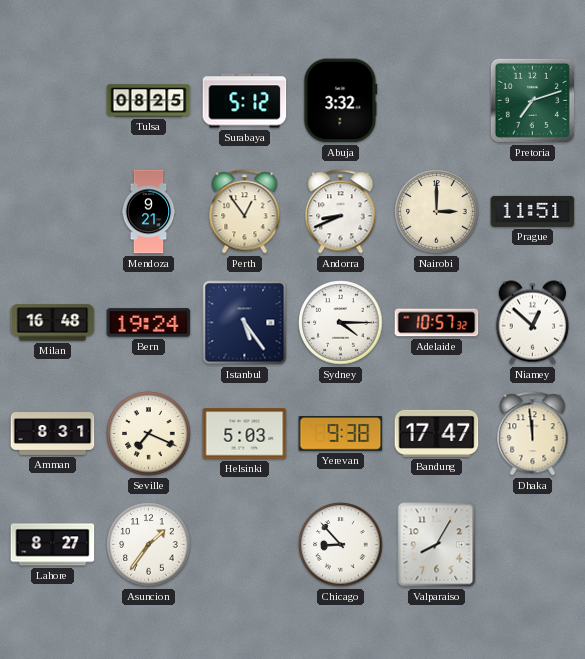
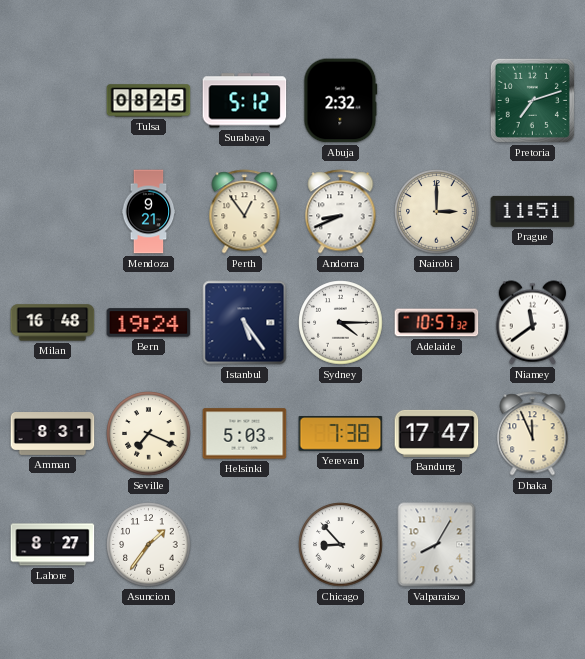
Abuja: 3:32 -> 2:32 (341, 101)
Niamey: 12:52 -> 11:39 (533, 323)
Yerevan: 9:38 -> 7:38 (341, 434)
Dhaka: 11:59 -> 11:56 (533, 434)
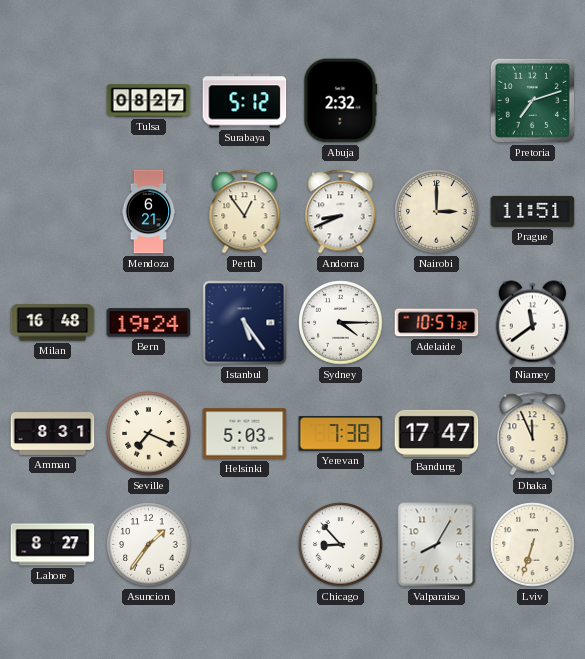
Tulsa: 08:25 -> 08:27 (149, 101)
Mendoza: 9:21 -> 6:21 (149, 212)
Lviv: none -> 6:33 (533, 545)
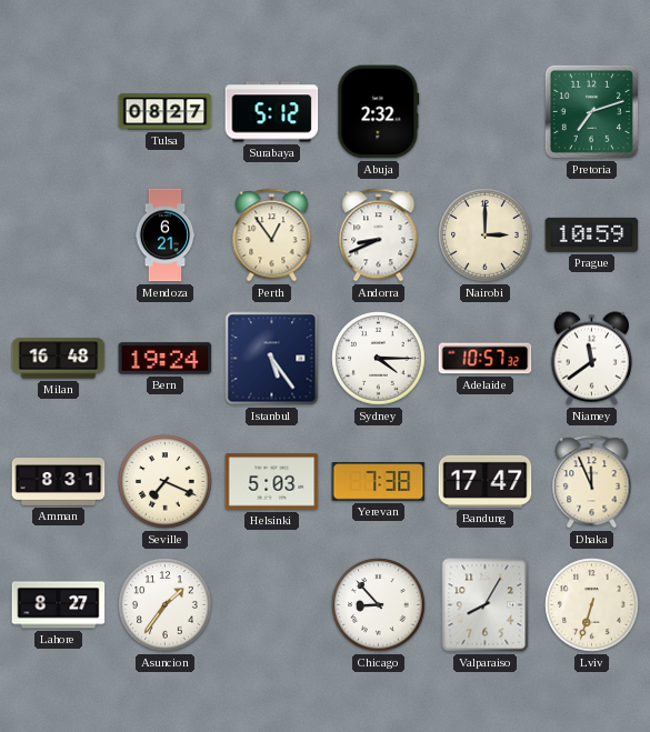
Prague: 11:51 -> 10:59 (592, 234)
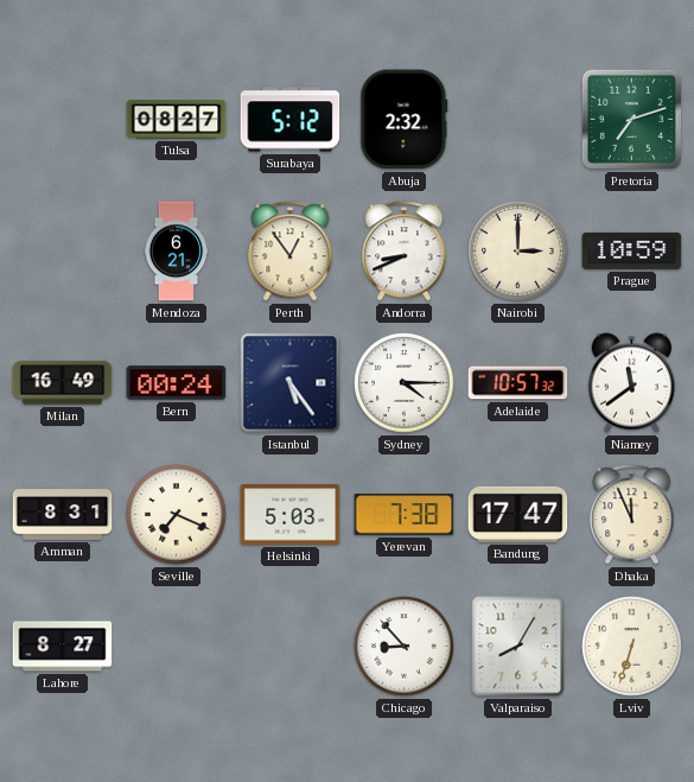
Milan: 16:48 -> 16:49 (63, 383)
Bern: 19:24 -> 00:24 (177, 383)
Asuncion: 1:36 -> none (166, 605)
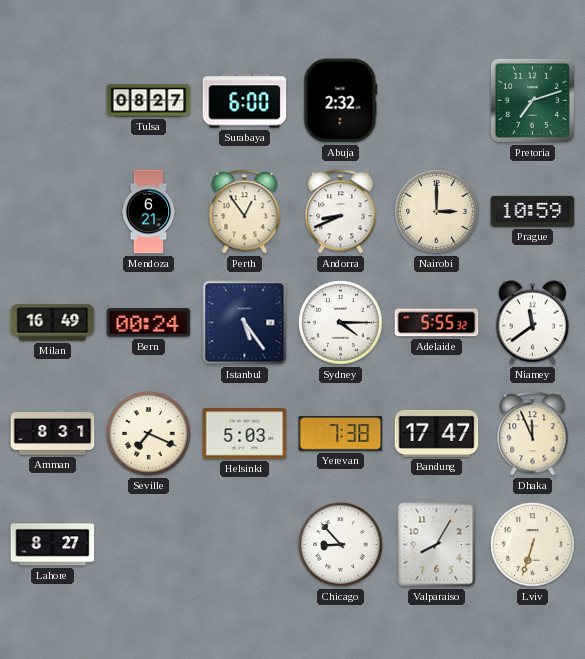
Surabaya: 5:12 -> 6:00 (245, 101)
Adelaide: 10:57 -> 5:55 (437, 323)
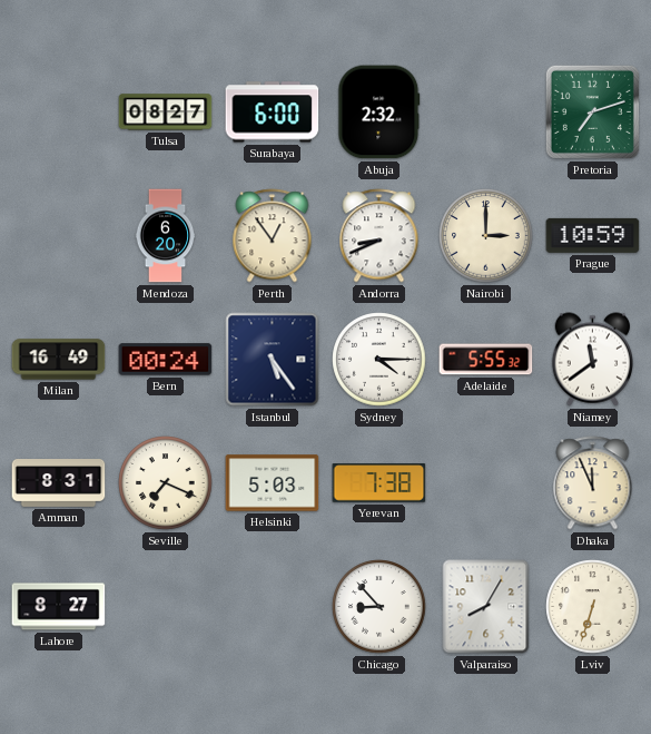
Mendoza: 6:21 -> 6:20 (166, 236)
Bandung: 17:47 -> none (437, 433)
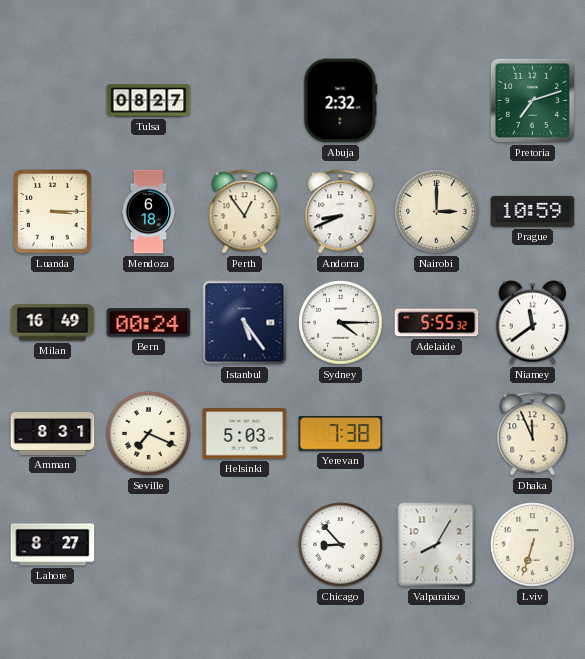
Surabaya: 6:00 -> none (273, 112)
Luanda: none -> 3:15 (52, 212)
Mendoza: 6:20 -> 6:18 (149, 212)
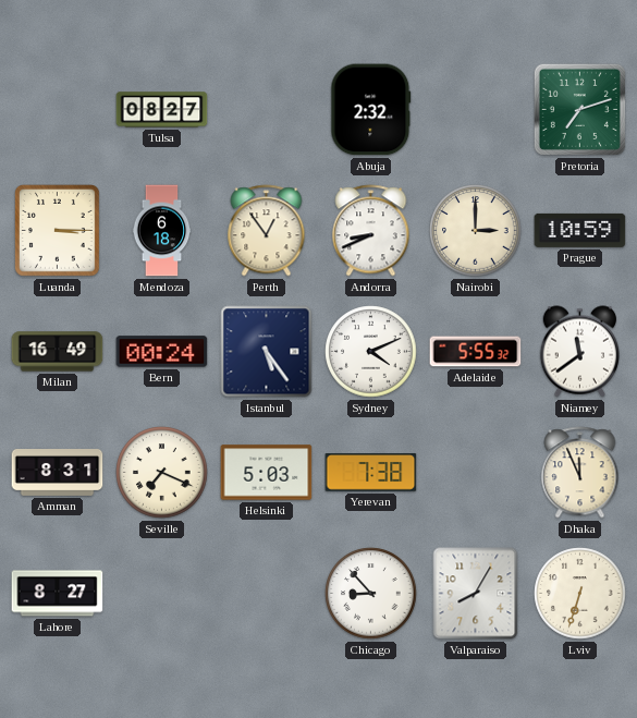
Sydney: 4:15 -> 4:11 (371, 352)
